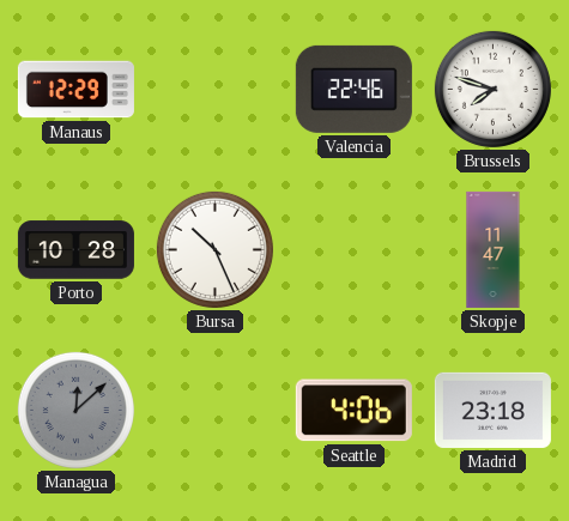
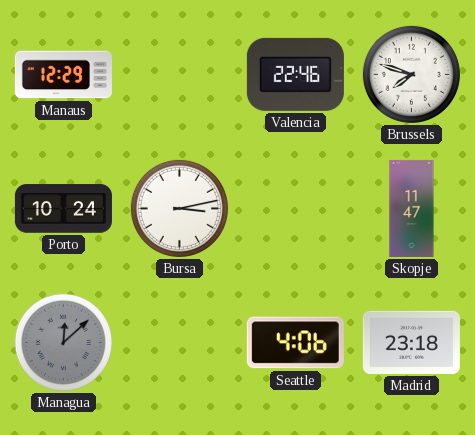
Porto: 10:28 -> 10:24 (63, 209)
Bursa: 10:26 -> 3:13 (179, 208)
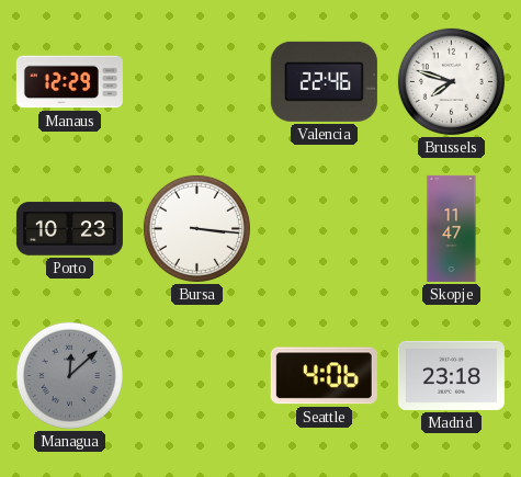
Porto: 10:24 -> 10:23 (69, 229)
Bursa: 3:13 -> 3:16 (196, 228)
